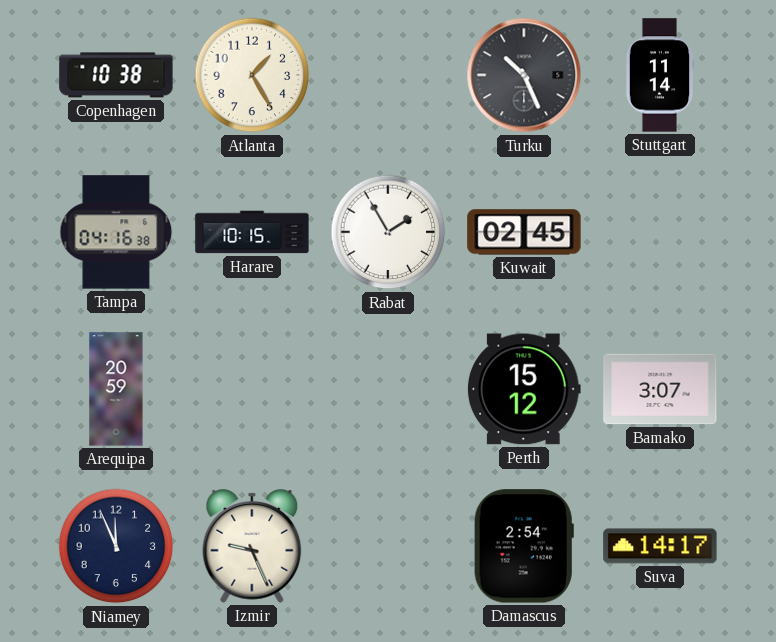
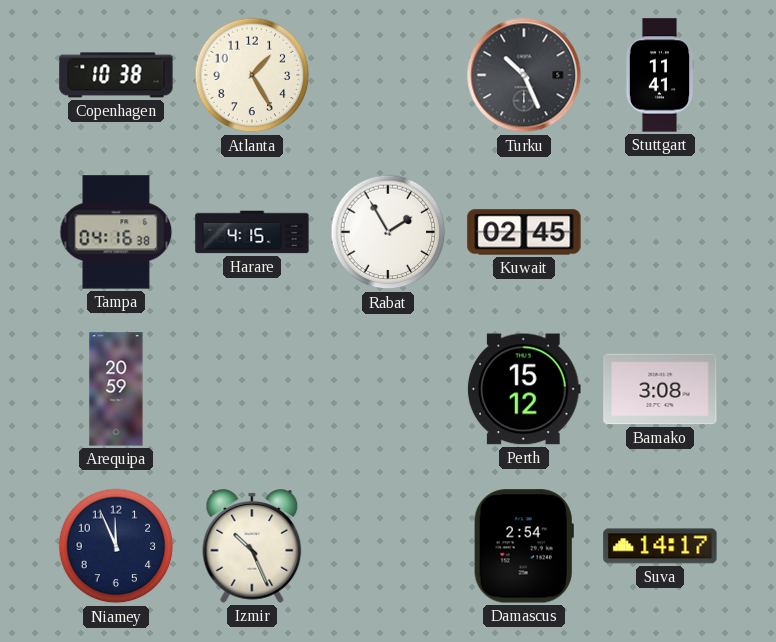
Stuttgart: 11:14 -> 11:41 (660, 75)
Harare: 10:15 -> 4:15 (252, 232)
Bamako: 3:07 -> 3:08 (660, 389)
Izmir: 9:26 -> 10:26 (252, 546)
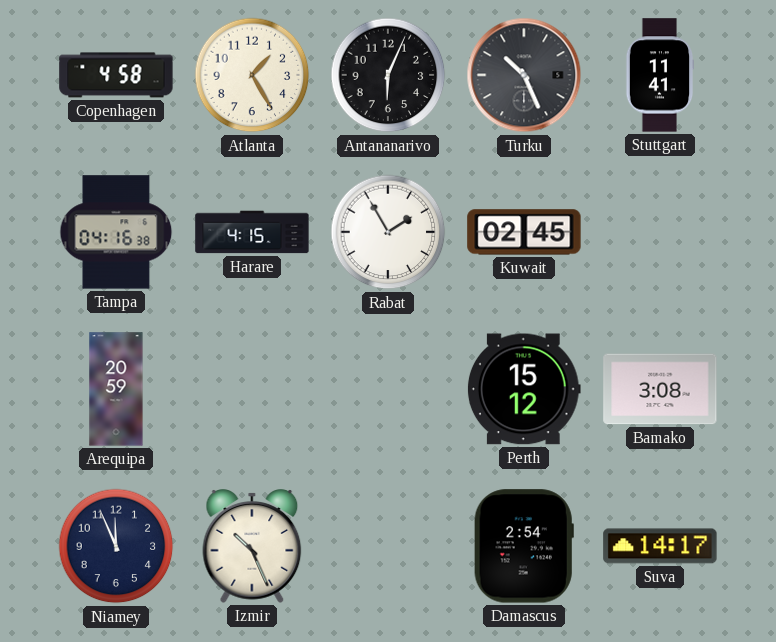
Copenhagen: 10:38 -> 4:58 (116, 75)
Antananarivo: none -> 6:04 (388, 75)
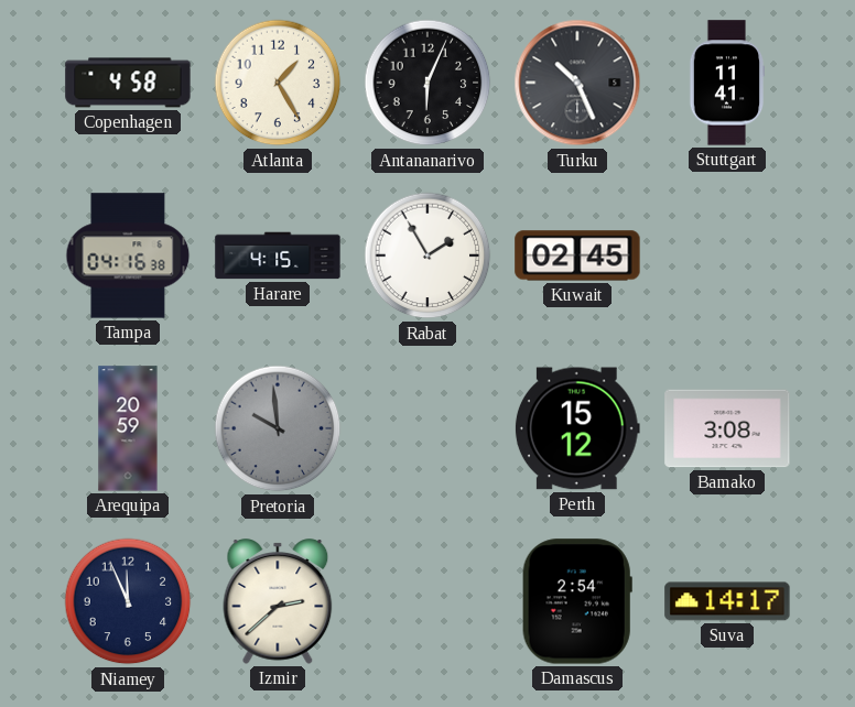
Pretoria: none -> 9:59 (278, 428)
Izmir: 10:26 -> 2:38 (278, 601)
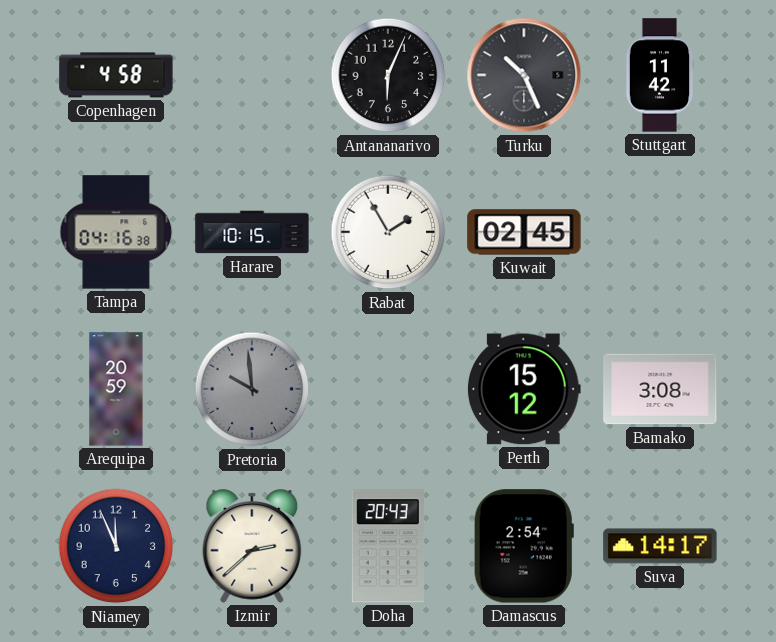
Atlanta: 1:25 -> none (278, 83)
Stuttgart: 11:41 -> 11:42 (660, 75)
Harare: 4:15 -> 10:15 (252, 232)
Doha: none -> 20:43 (388, 546)
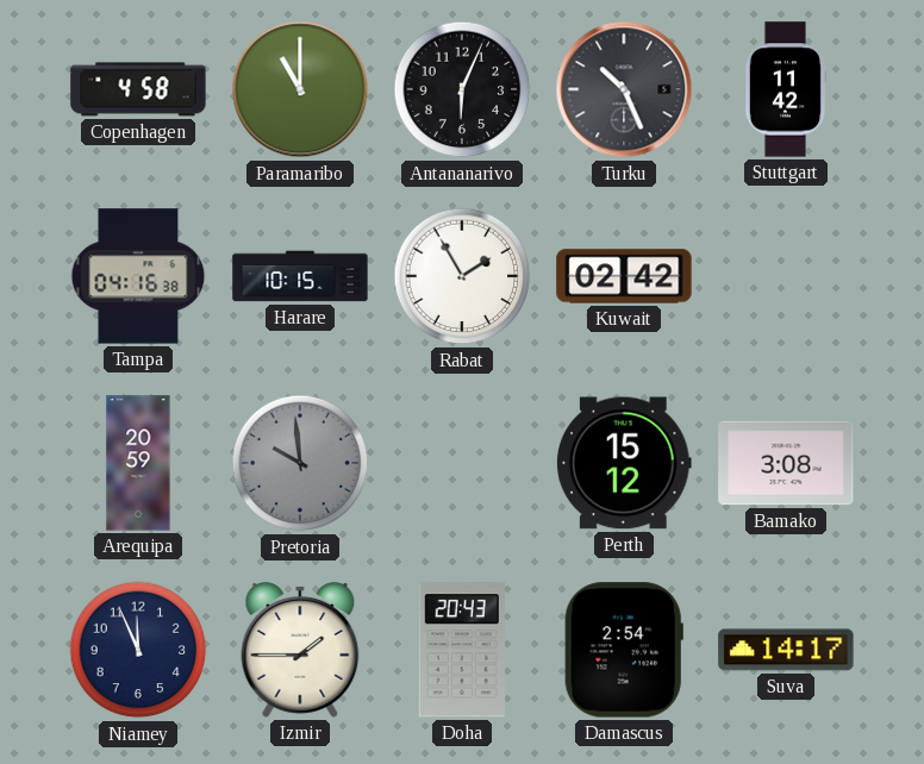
Paramaribo: none -> 11:00 (300, 89)
Kuwait: 02:45 -> 02:42 (624, 276)
Izmir: 2:38 -> 1:45 (300, 650)
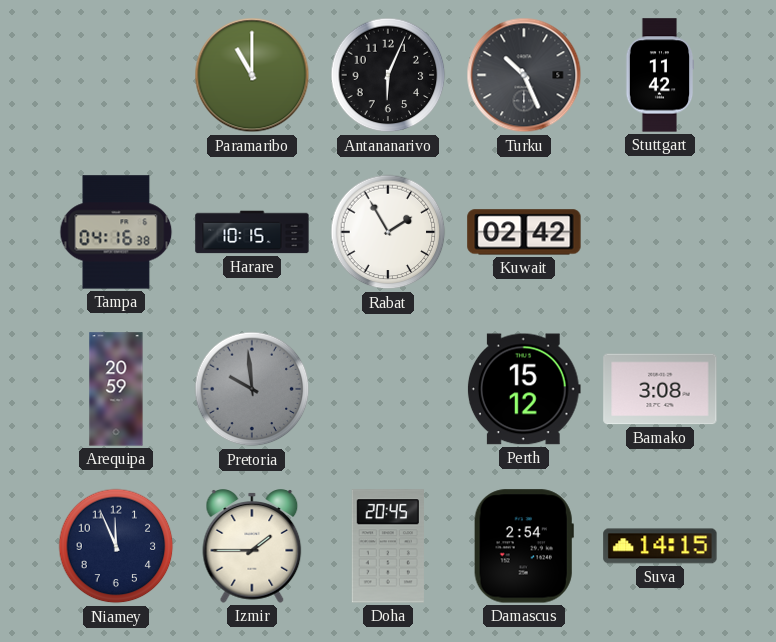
Copenhagen: 4:58 -> none (138, 89)
Doha: 20:43 -> 20:45 (388, 546)
Suva: 14:17 -> 14:15 (660, 546)
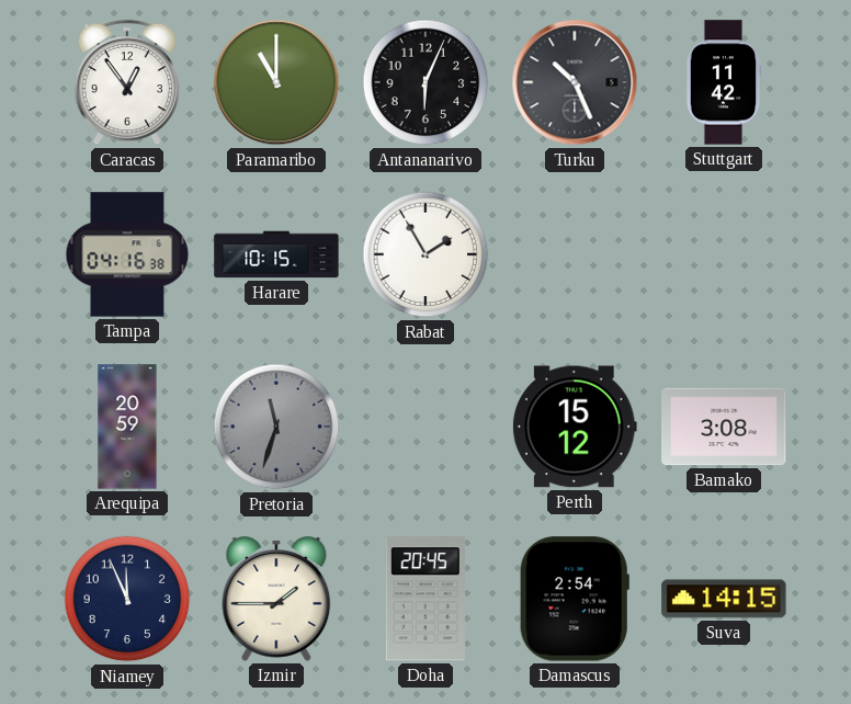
Caracas: none -> 12:54 (126, 82)
Kuwait: 02:42 -> none (524, 232)
Pretoria: 9:59 -> 11:33 (276, 427)
